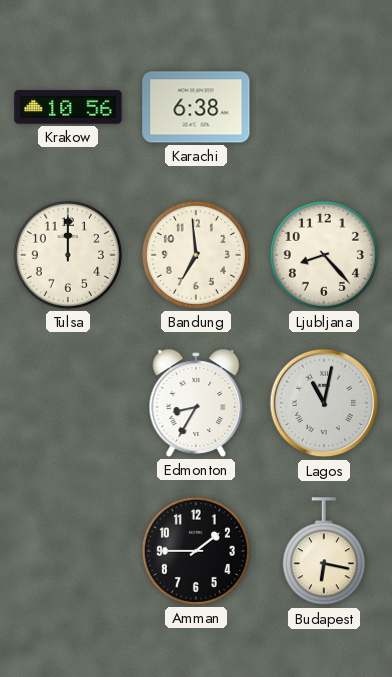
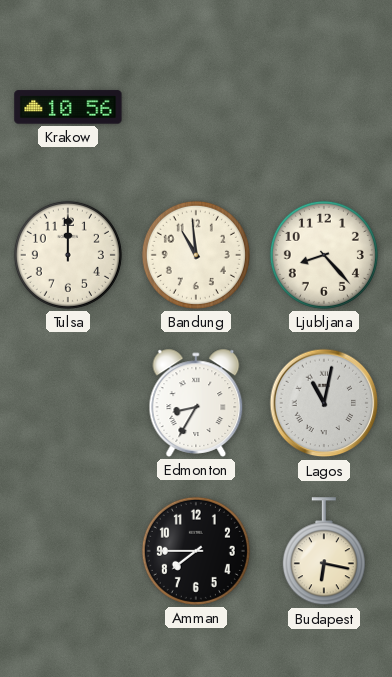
Karachi: 6:38 -> none (196, 107)
Bandung: 6:59 -> 10:59 (196, 255)
Amman: 1:45 -> 7:45 (196, 551)
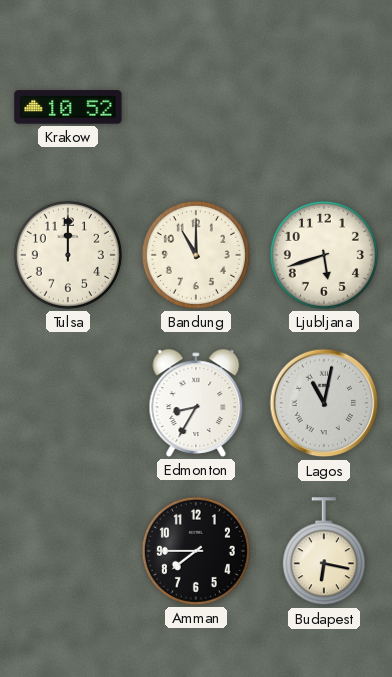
Krakow: 10:56 -> 10:52 (68, 107)
Bandung: 10:59 -> 11:00 (196, 255)
Ljubljana: 8:23 -> 5:42 (324, 255)
